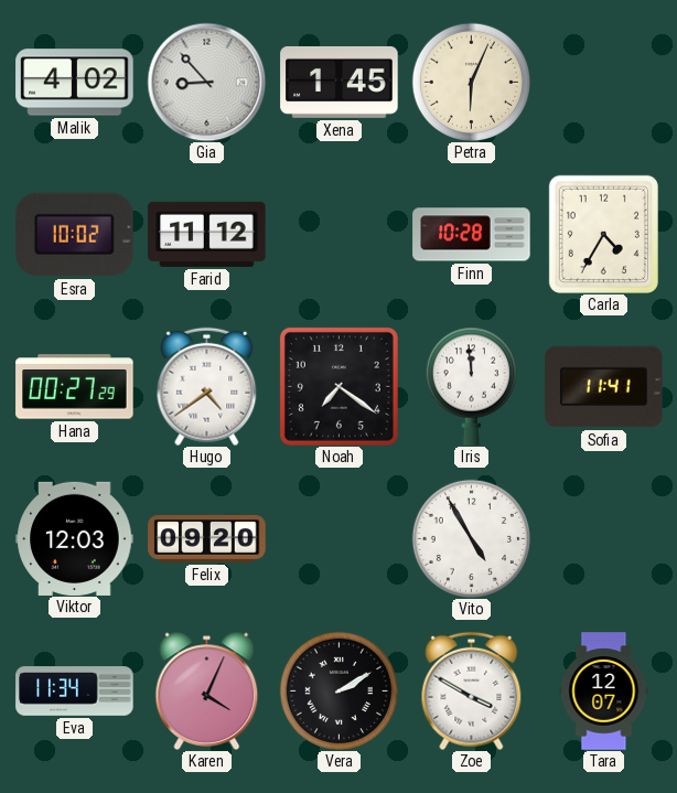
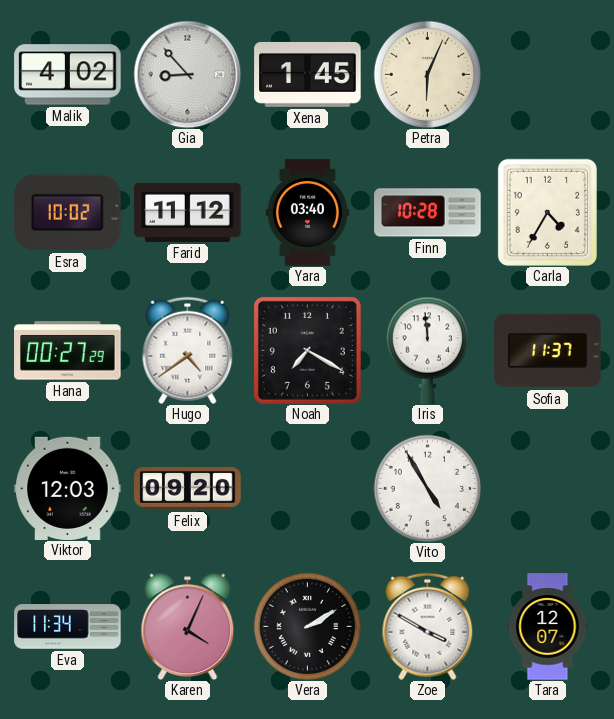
Yara: none -> 03:40 (307, 213)
Noah: 7:21 -> 7:20 (307, 350)
Sofia: 11:41 -> 11:37 (548, 351)
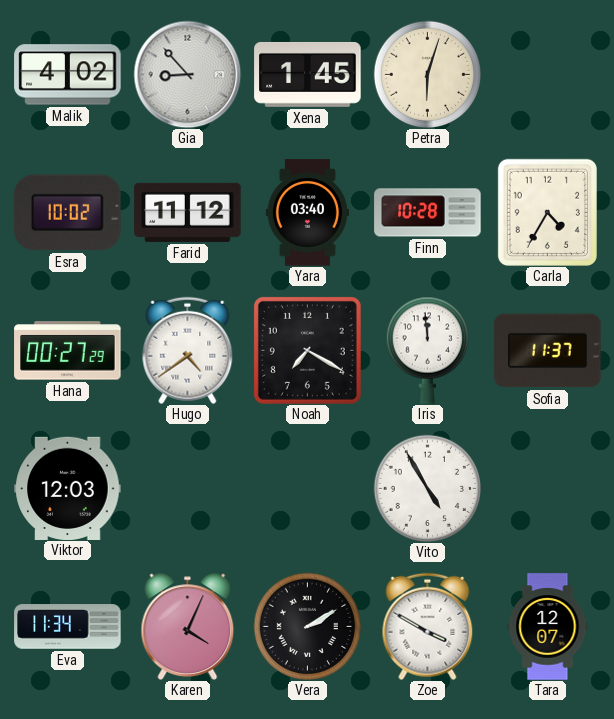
Petra: 6:04 -> 6:03 (427, 74)
Felix: 09:20 -> none (188, 489)
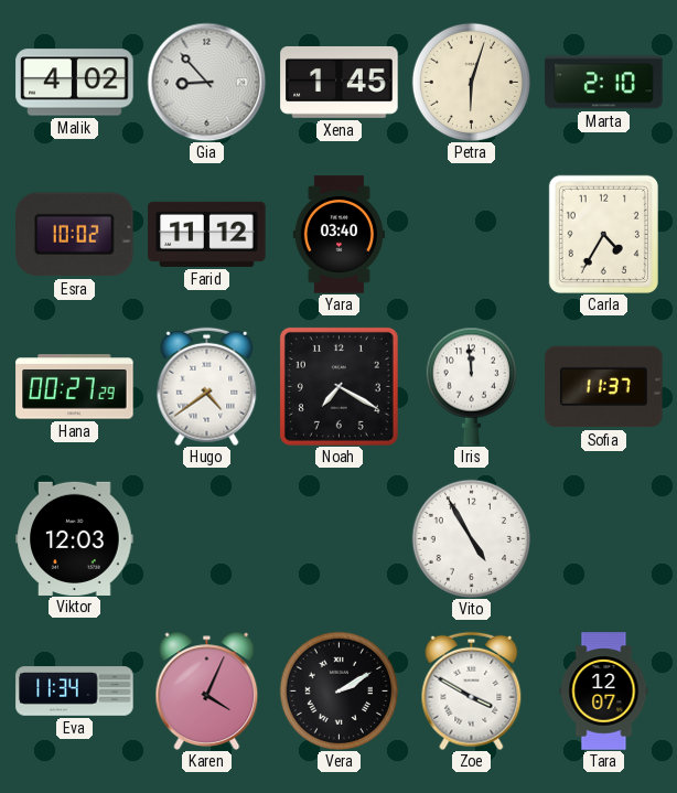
Marta: none -> 2:10 (604, 83)
Finn: 10:28 -> none (428, 213)
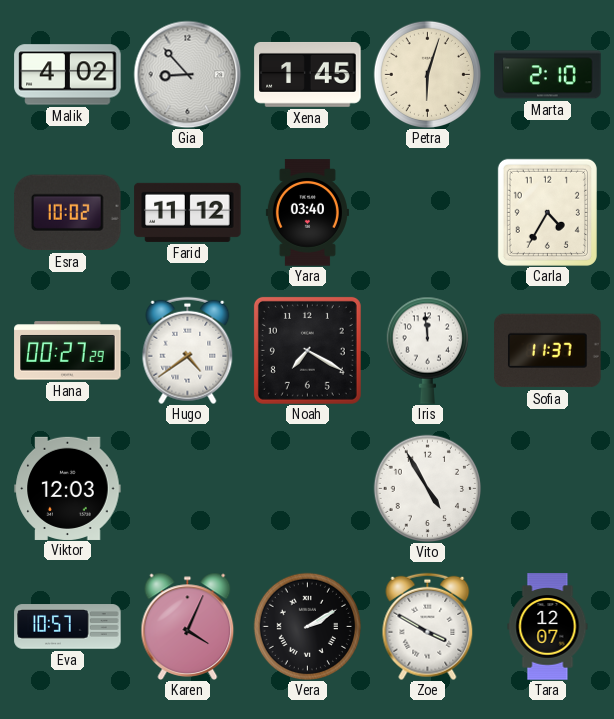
Eva: 11:34 -> 10:57 (68, 627)
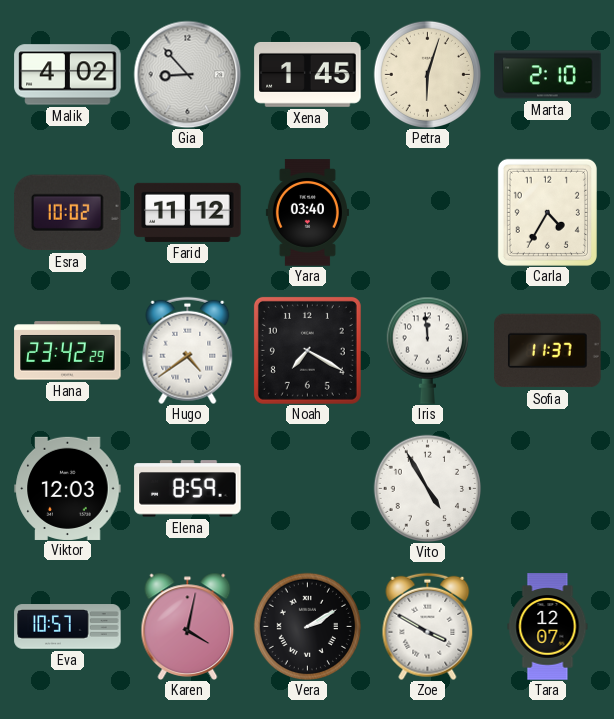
Hana: 00:27 -> 23:42 (68, 351)
Elena: none -> 8:59 (188, 489)
Karen: 4:04 -> 4:02 (188, 626)
